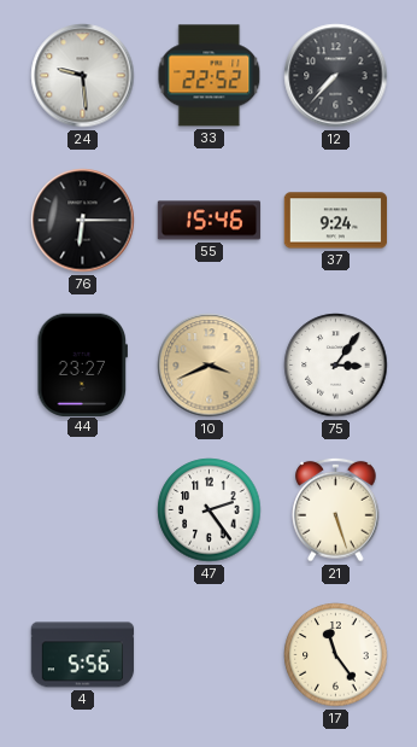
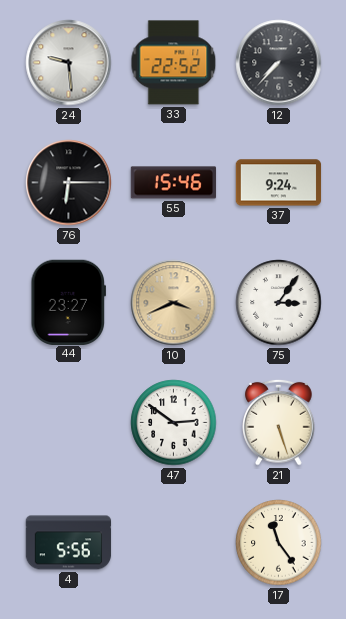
47: 2:24 -> 2:51 (174, 423)
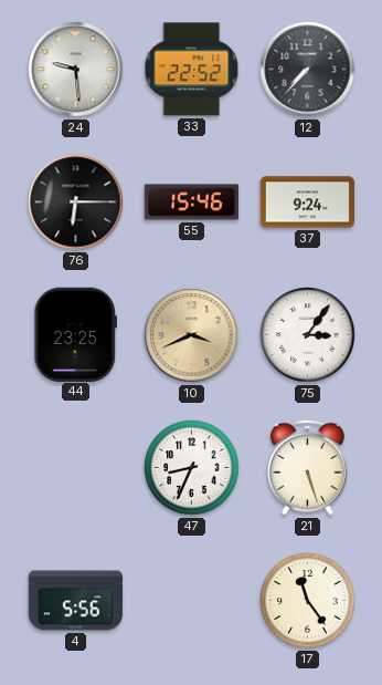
44: 23:27 -> 23:25 (76, 334)
47: 2:51 -> 8:34 (192, 468)
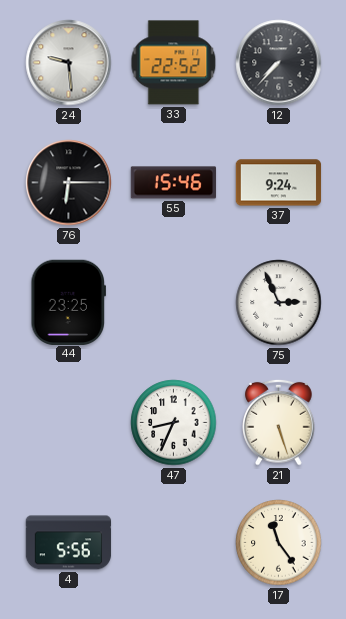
10: 3:41 -> none (192, 335)
75: 3:06 -> 2:56 (279, 303)
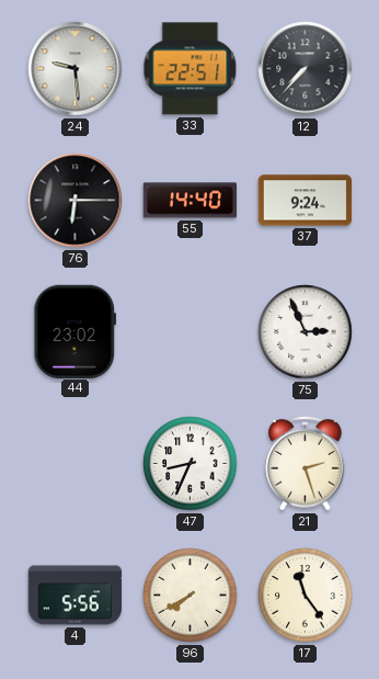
33: 22:52 -> 22:51 (191, 69)
55: 15:46 -> 14:40 (191, 201)
44: 23:25 -> 23:02 (76, 331)
21: 5:27 -> 2:27 (306, 463)
96: none -> 7:40 (191, 596)
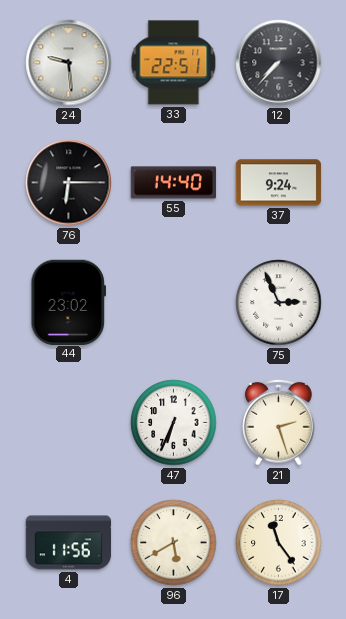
47: 8:34 -> 6:34 (174, 423)
4: 5:56 -> 11:56 (69, 543)
96: 7:40 -> 5:40 (174, 543)
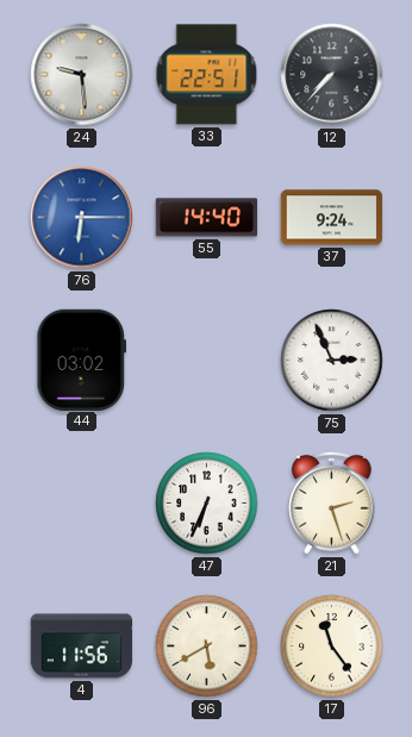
76 dial: black -> blue (82, 218)
44: 23:02 -> 03:02 (82, 360)
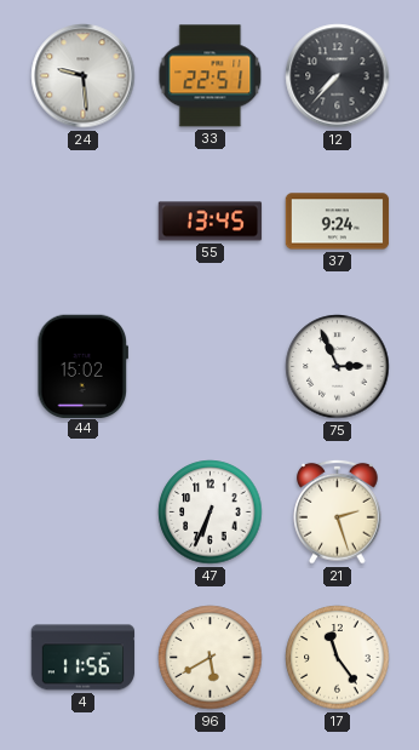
76: 6:15 -> none (82, 218)
55: 14:40 -> 13:45 (211, 222)
44: 03:02 -> 15:02 (84, 366)
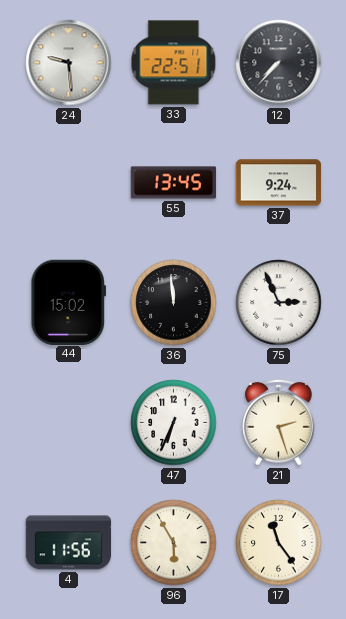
36: none -> 11:59 (174, 303)
96: 5:40 -> 5:55 (174, 543)
